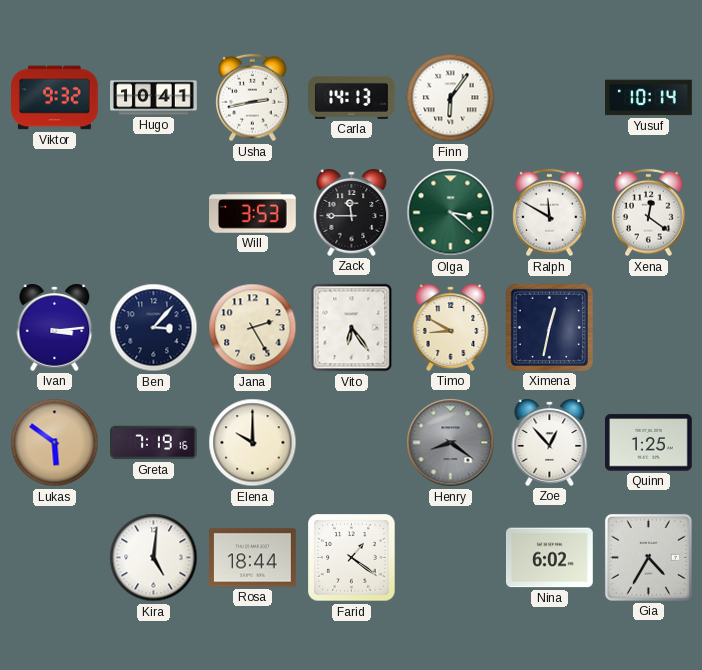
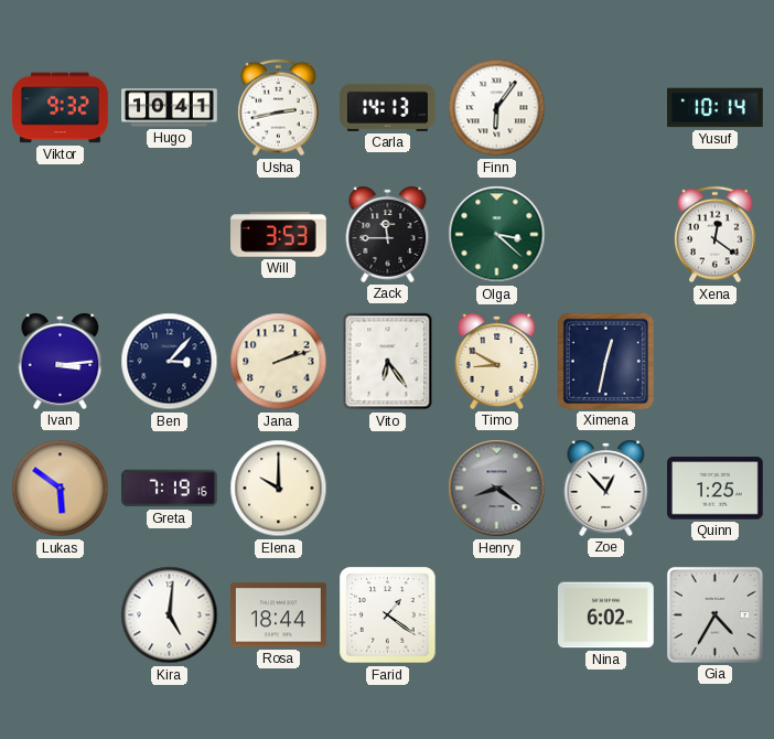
Ralph: 11:50 -> none (550, 213)
Jana: 2:25 -> 2:12 (279, 362)
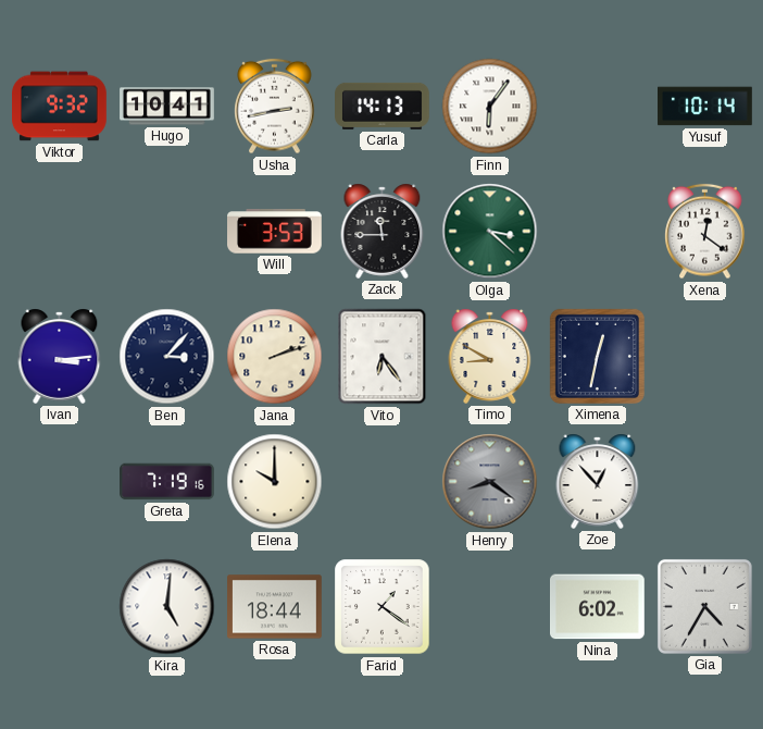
Lukas: 5:51 -> none (61, 489)
Quinn: 1:25 -> none (716, 489)
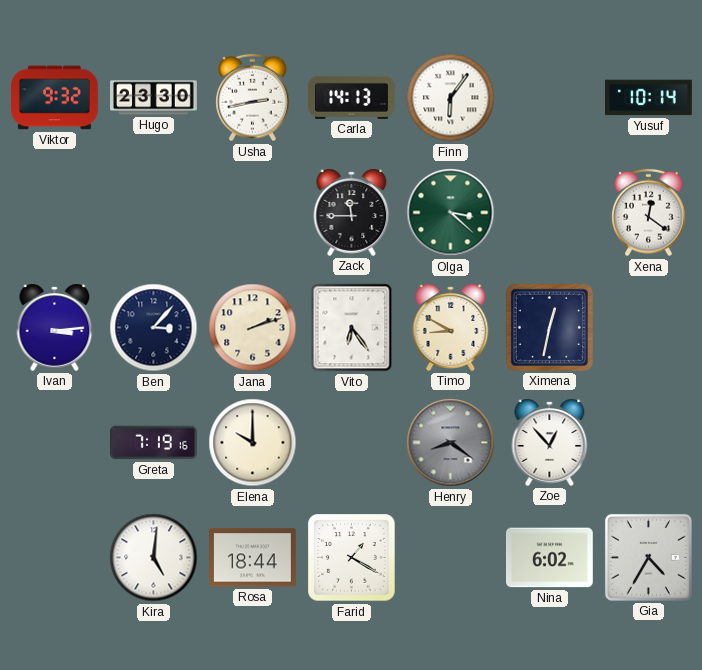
Hugo: 10:41 -> 23:30 (154, 98)
Will: 3:53 -> none (275, 232)
Farid: 1:21 -> 1:20 (352, 558)
